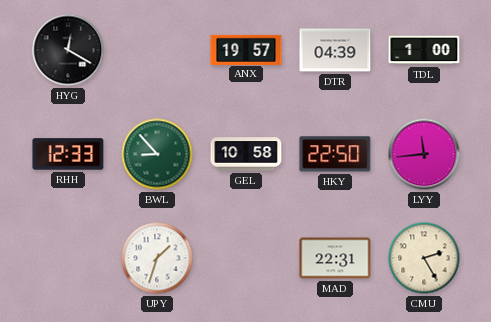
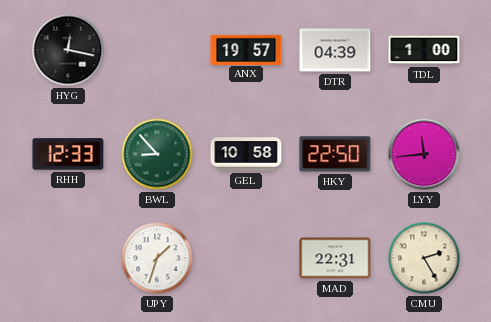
HYG: 12:20 -> 12:17 (68, 50)
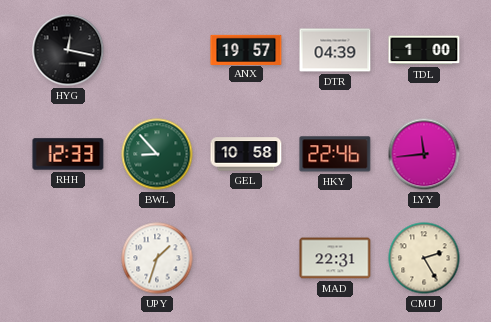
HKY: 22:50 -> 22:46 (335, 154)
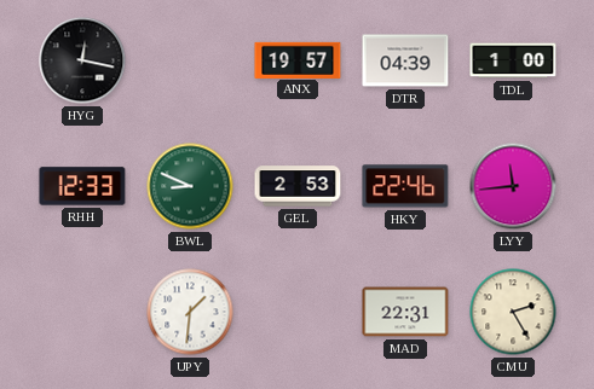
BWL: 8:53 -> 8:49 (190, 186)
GEL: 10:58 -> 2:53 (298, 186)
UPY: 1:33 -> 1:31 (190, 312)
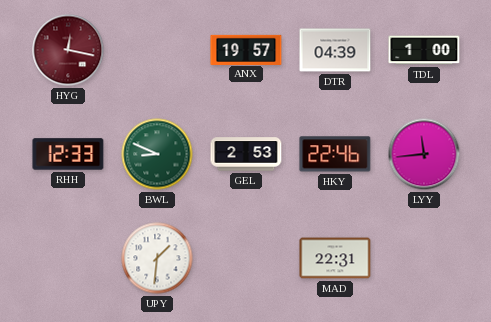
HYG dial: black -> burgundy (68, 50)
CMU: 2:25 -> none (513, 312)
